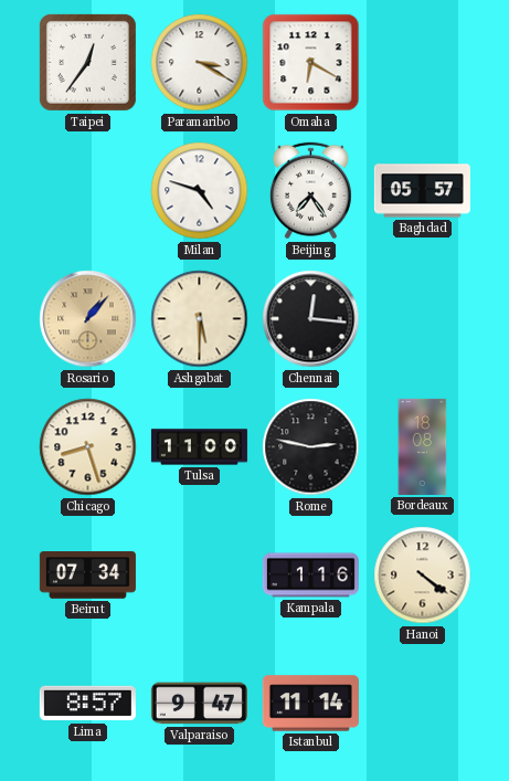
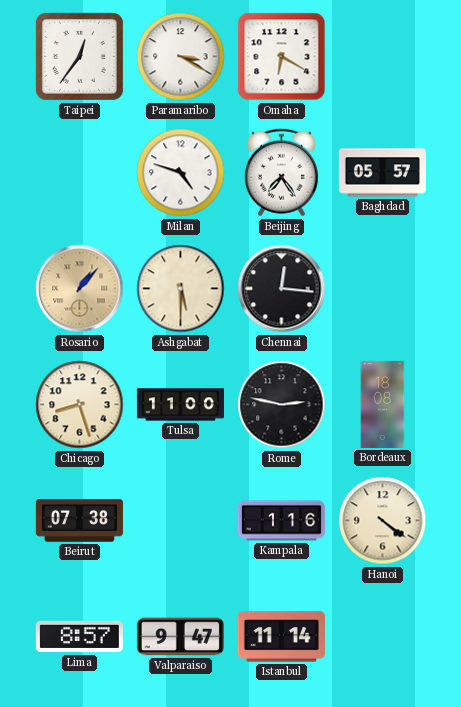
Beirut: 07:34 -> 07:38 (79, 521)
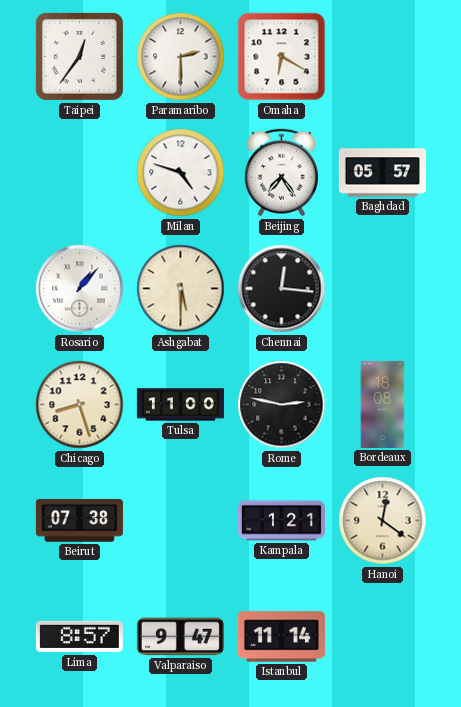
Paramaribo: 3:20 -> 2:30 (181, 57)
Rosario dial: champagne -> white (80, 289)
Kampala: 1:16 -> 1:21 (281, 521)
Hanoi: 4:21 -> 12:21 (383, 521)
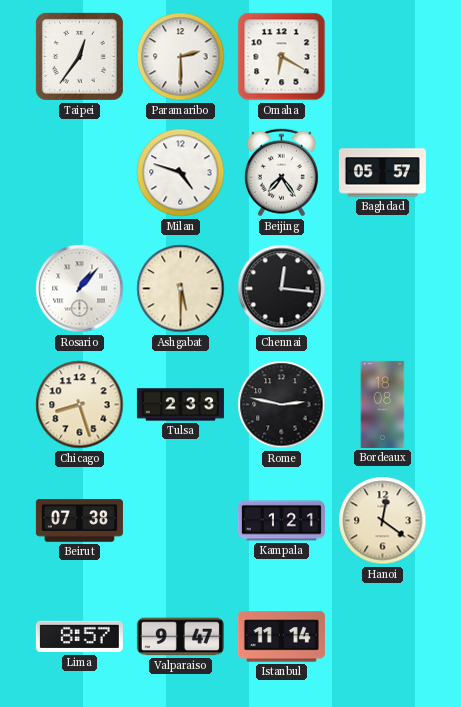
Tulsa: 11:00 -> 2:33 (180, 405)
